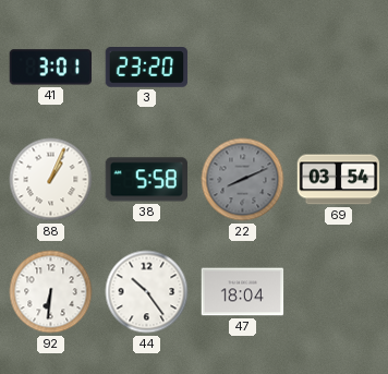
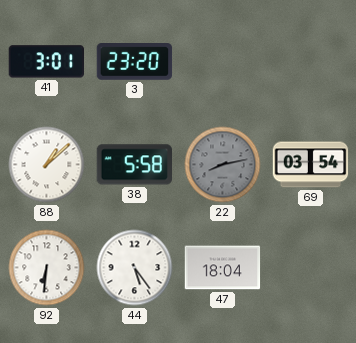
88: 1:04 -> 1:08 (47, 165)
22: 8:11 -> 8:13 (223, 165)
44: 10:24 -> 5:24 (135, 268)
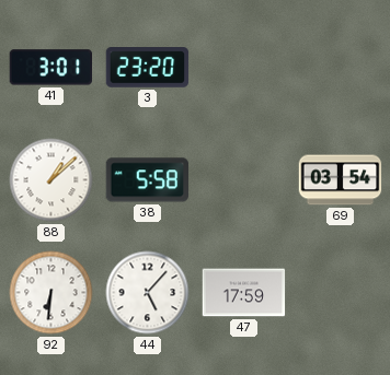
22: 8:13 -> none (223, 165)
44: 5:24 -> 5:07 (148, 293)
47: 18:04 -> 17:59 (244, 293)
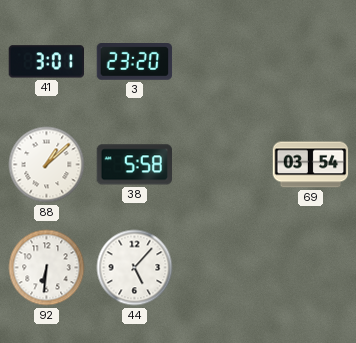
47: 17:59 -> none (244, 293)
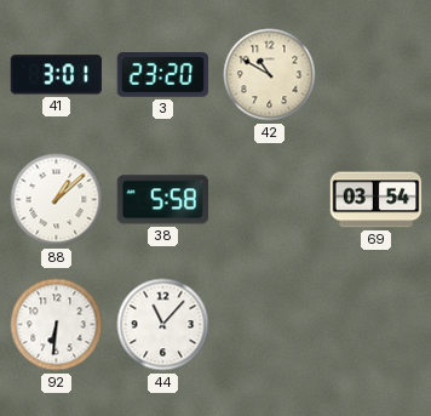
42: none -> 10:50 (270, 75)
44: 5:07 -> 11:07 (163, 325)
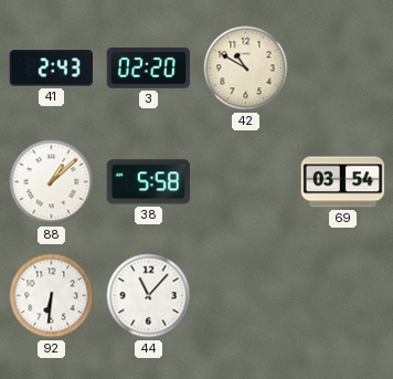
41: 3:01 -> 2:43 (51, 69)
3: 23:20 -> 02:20 (149, 69)
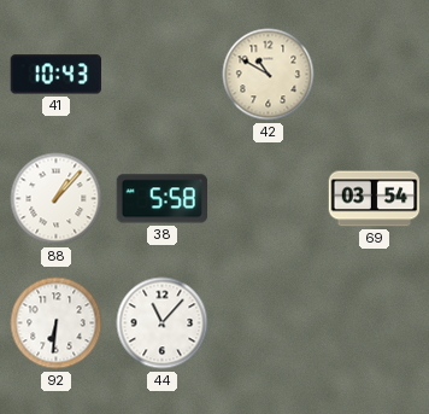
41: 2:43 -> 10:43 (55, 75)
3: 02:20 -> none (149, 69)
88: 1:08 -> 1:07 (57, 199)
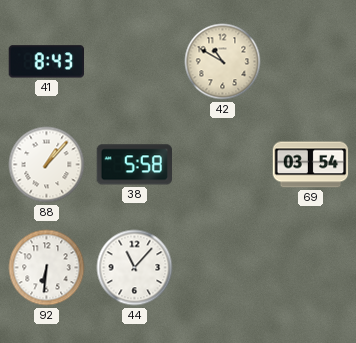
41: 10:43 -> 8:43 (46, 62)
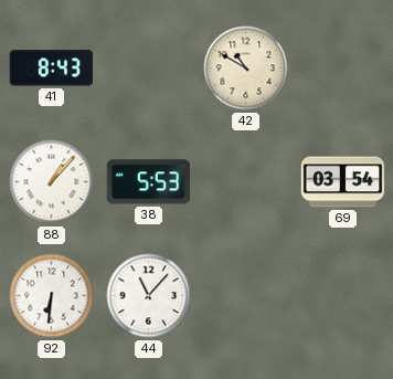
38: 5:58 -> 5:53 (148, 182)
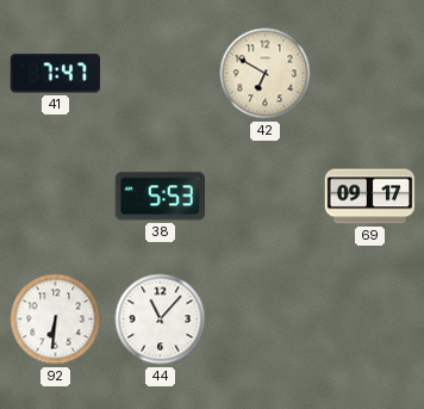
41: 8:43 -> 7:47 (55, 74)
42: 10:50 -> 6:50 (266, 74)
88: 1:07 -> none (52, 182)
69: 03:54 -> 09:17 (370, 197)
